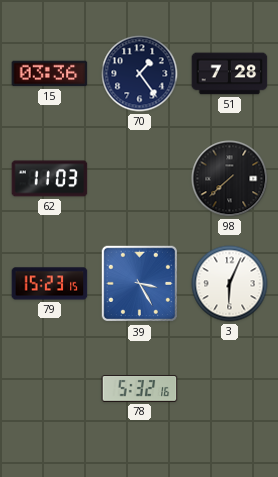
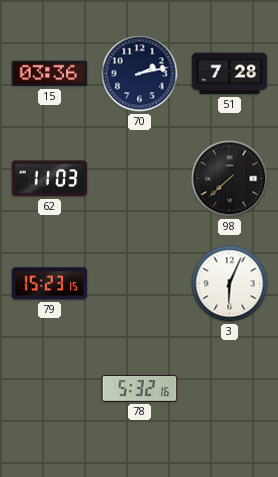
70: 1:24 -> 2:13 (140, 74)
39: 3:25 -> none (140, 284)
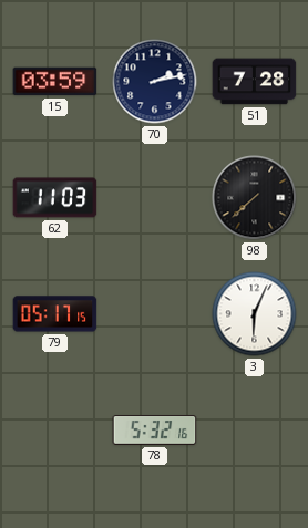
15: 03:36 -> 03:59 (55, 82)
79: 15:23 -> 05:17 (55, 314)
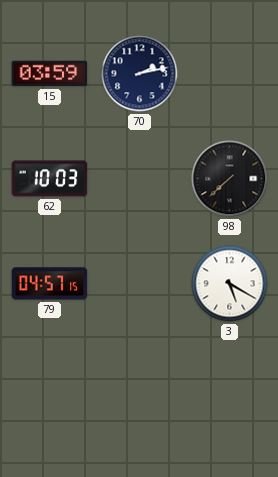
51: 7:28 -> none (255, 82)
62: 11:03 -> 10:03 (50, 179)
79: 05:17 -> 04:57 (50, 284)
3: 6:04 -> 5:20 (230, 284)
78: 5:32 -> none (155, 431)
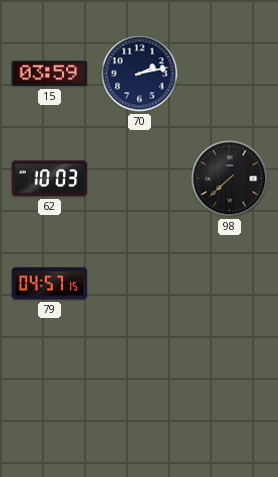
3: 5:20 -> none (230, 284)
